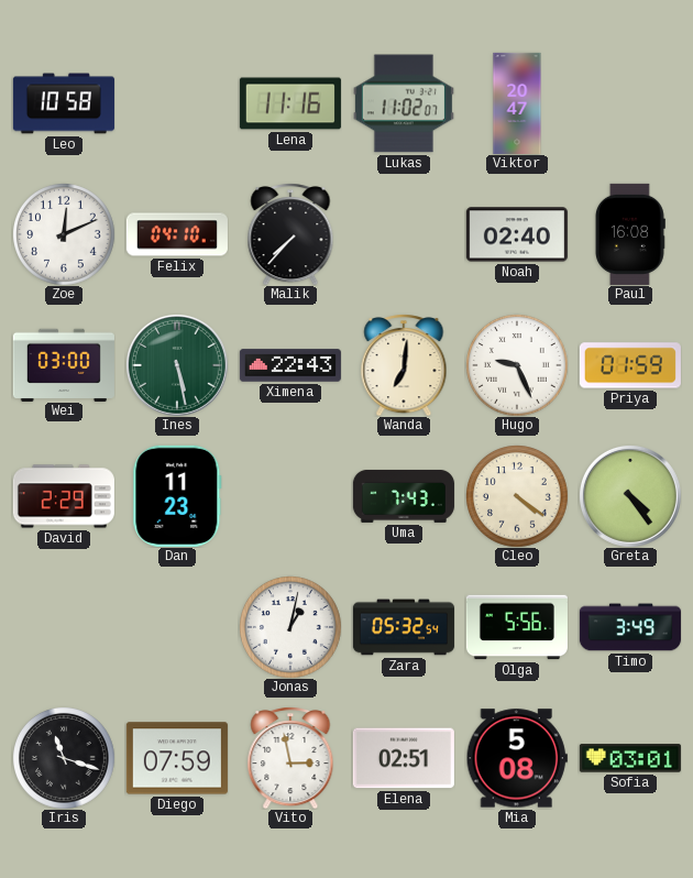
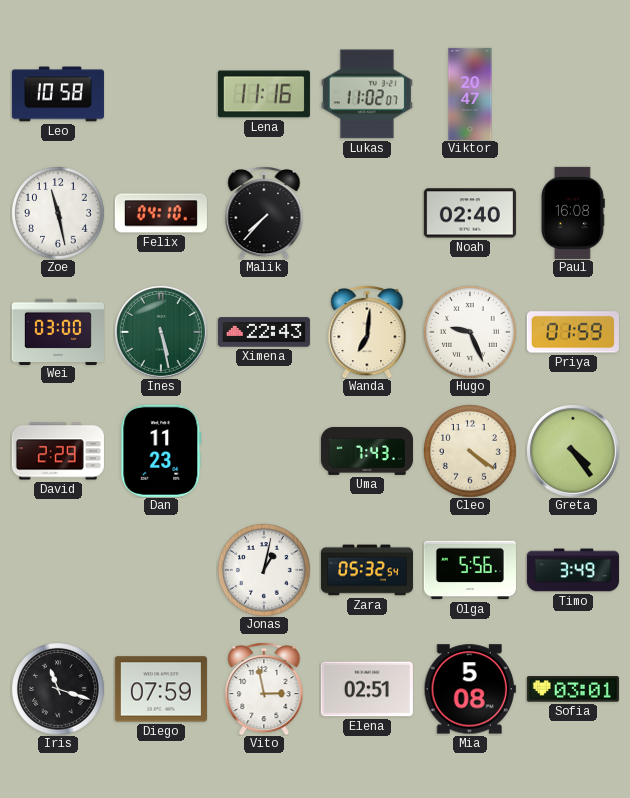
Zoe: 12:11 -> 11:28 (58, 213)
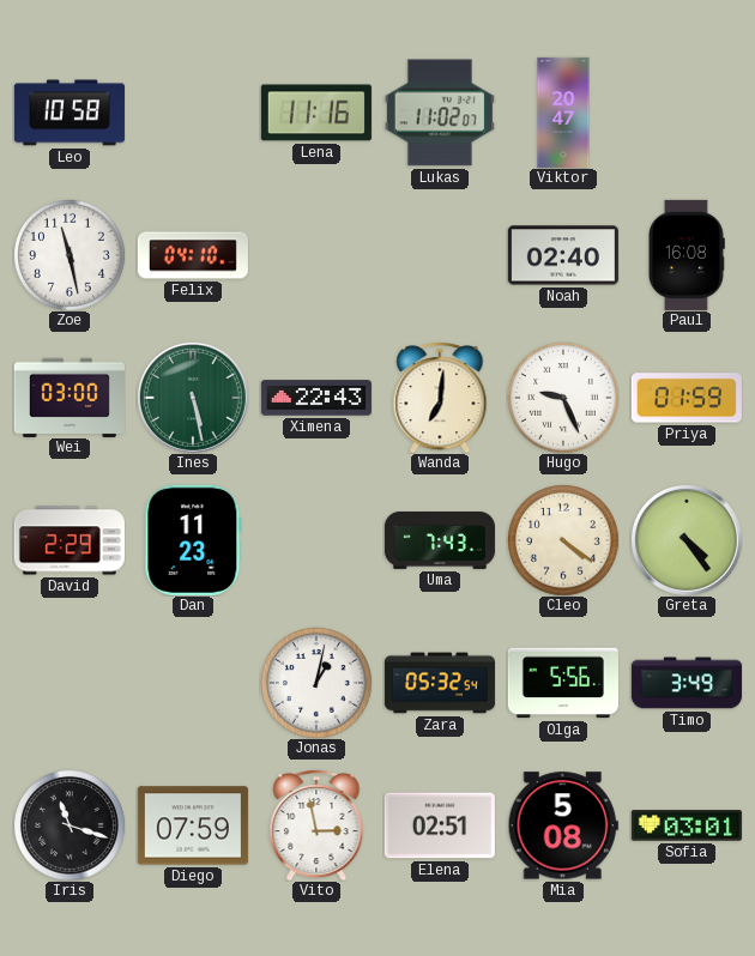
Malik: 7:37 -> none (264, 213)
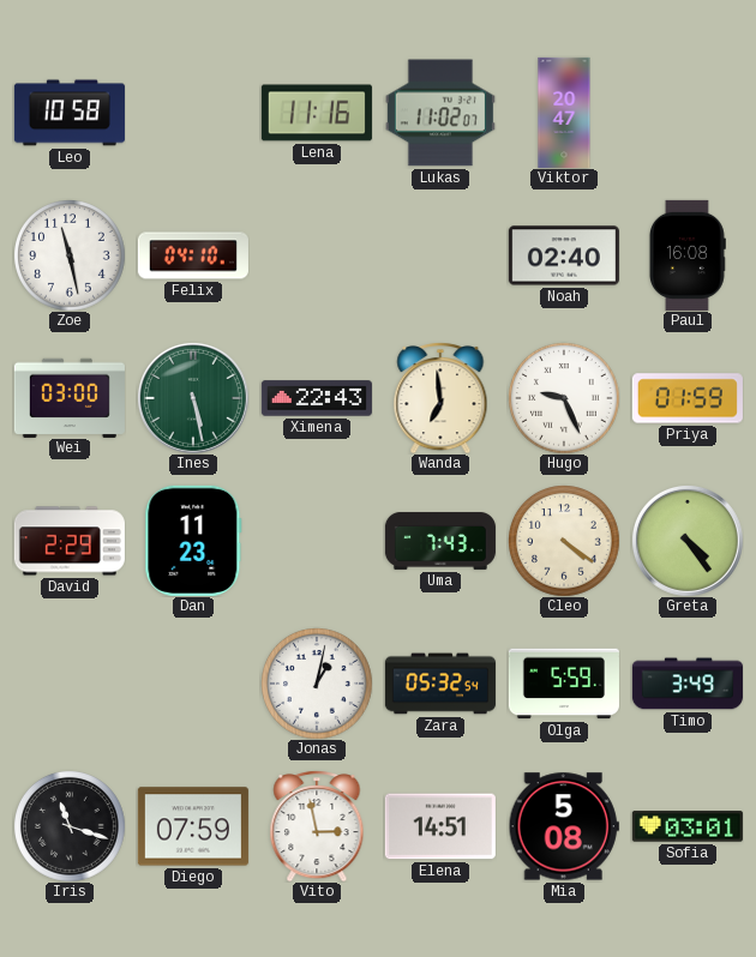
Wanda: 7:01 -> 6:59 (440, 398)
Olga: 5:56 -> 5:59 (564, 684)
Elena: 02:51 -> 14:51 (440, 826)
